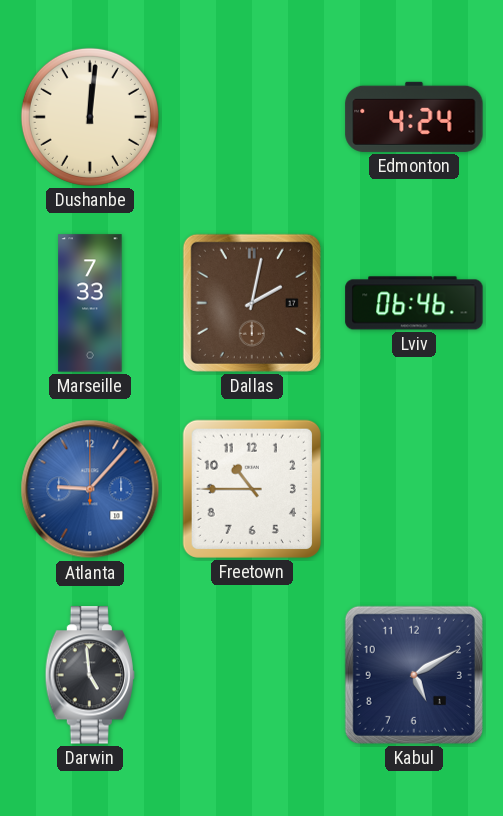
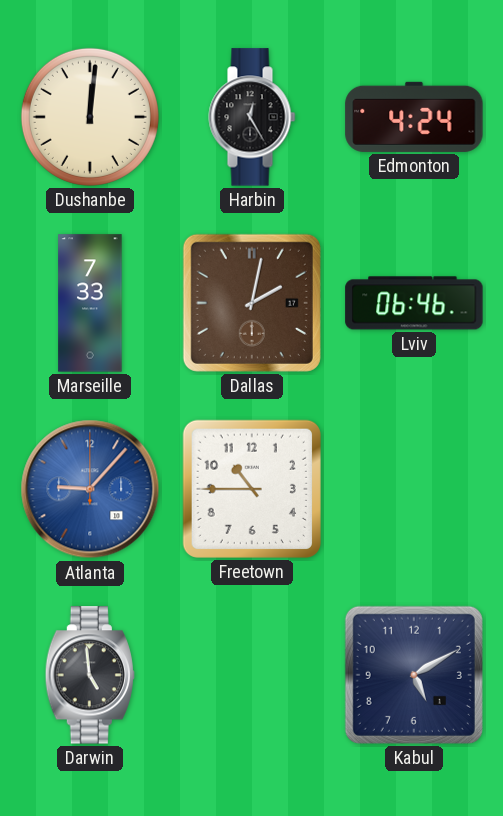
Harbin: none -> 12:25 (252, 117)
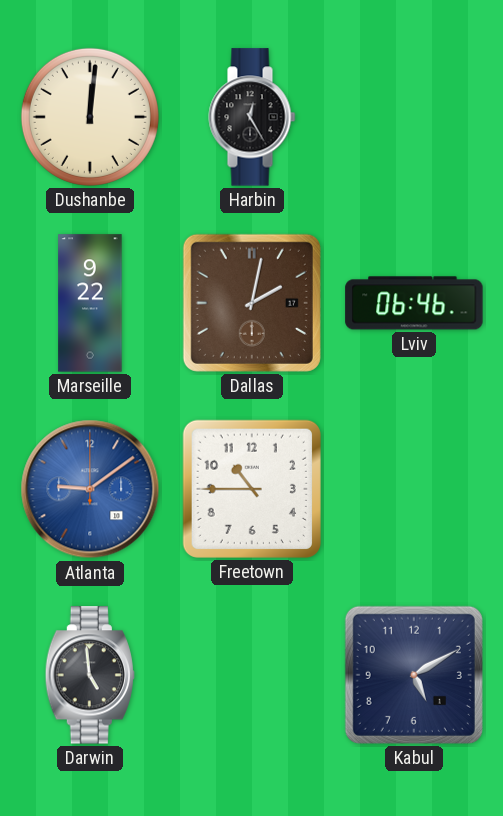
Edmonton: 4:24 -> none (414, 117)
Marseille: 7:33 -> 9:22 (90, 303)
Atlanta: 9:07 -> 9:09 (90, 489)
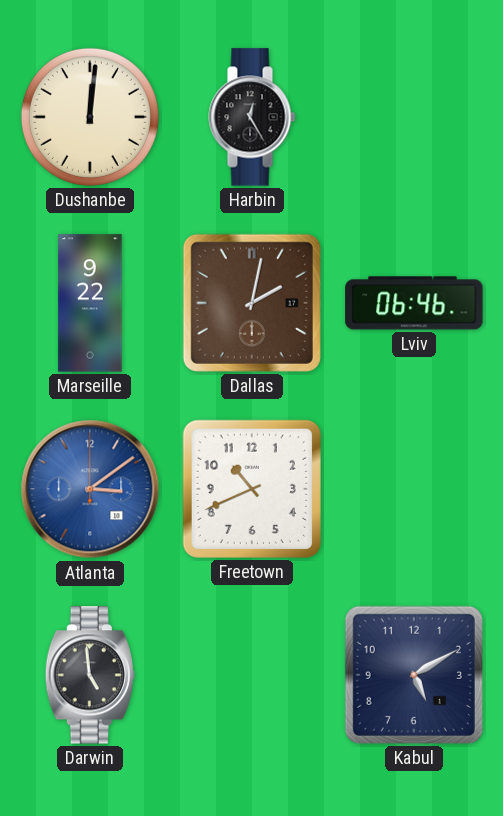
Atlanta: 9:09 -> 3:09 (90, 489)
Freetown: 10:45 -> 10:41 (252, 489)
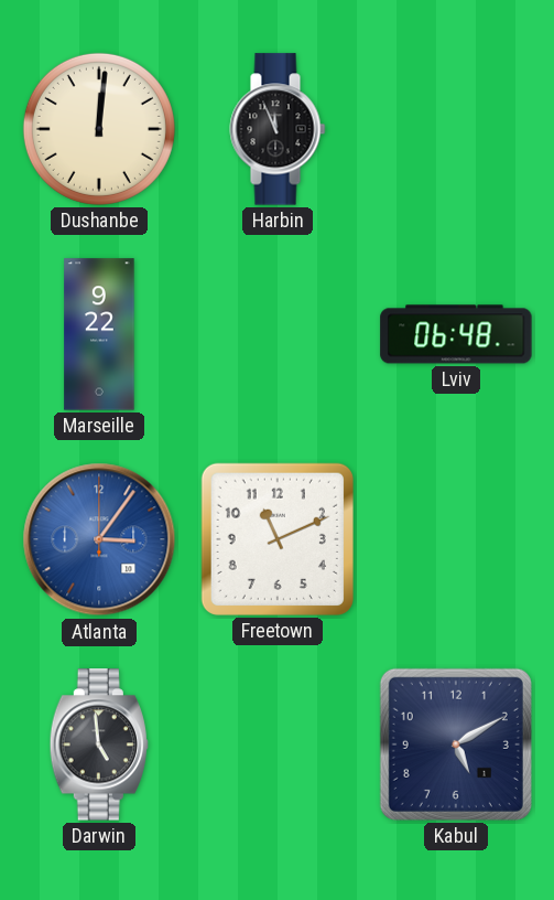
Harbin: 12:25 -> 11:56 (278, 129)
Dallas: 2:02 -> none (252, 303)
Lviv: 06:46 -> 06:48 (456, 334)
Atlanta: 3:09 -> 3:06 (99, 539)
Freetown: 10:41 -> 11:11 (278, 539)
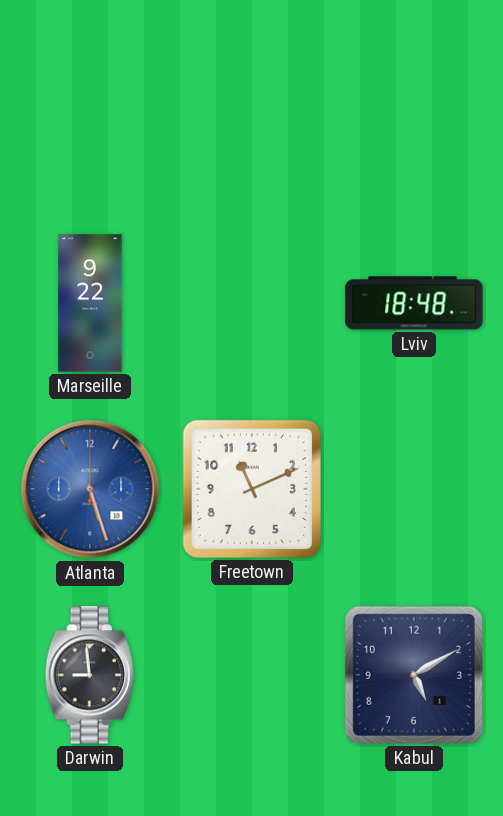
Dushanbe: 12:01 -> none (99, 129)
Harbin: 11:56 -> none (278, 129)
Lviv: 06:48 -> 18:48 (414, 303)
Atlanta: 3:06 -> 5:27 (90, 489)
Darwin: 4:59 -> 8:59 (90, 675)
